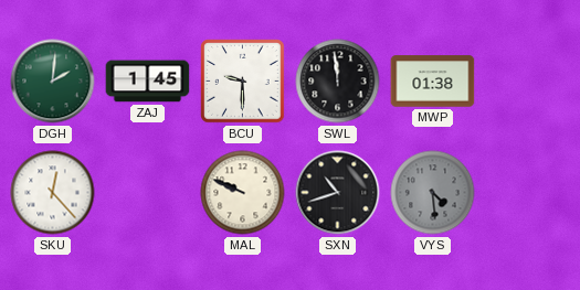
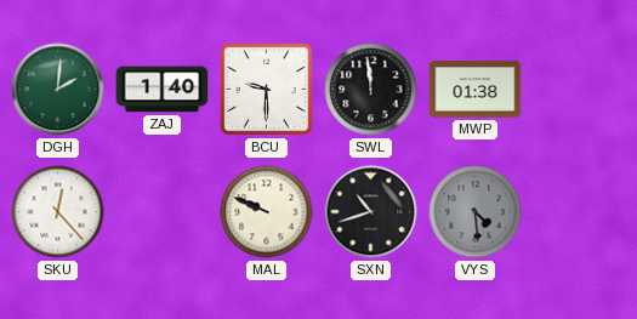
ZAJ: 1:45 -> 1:40 (163, 90)
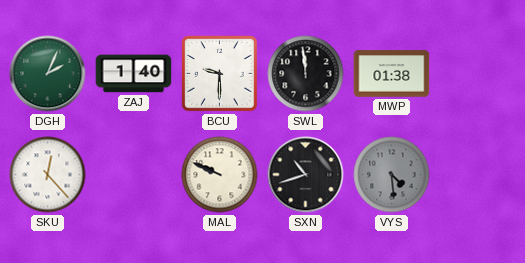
DGH: 2:01 -> 2:04 (48, 74)
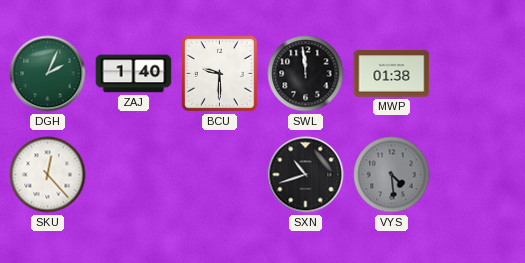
MAL: 9:49 -> none (220, 175)
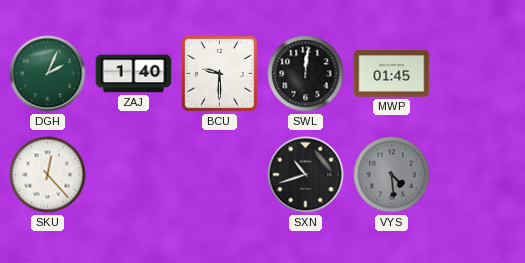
SWL: 11:59 -> 12:01 (306, 74)
MWP: 01:38 -> 01:45 (392, 74)
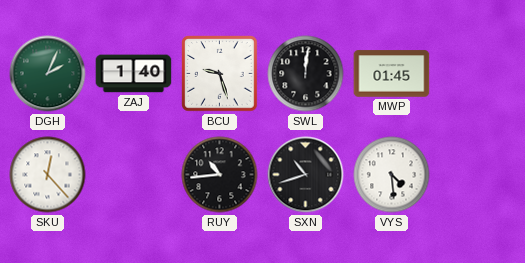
BCU: 9:30 -> 9:27 (220, 74)
RUY: none -> 10:44 (220, 175)
VYS dial: grey -> white (392, 175)
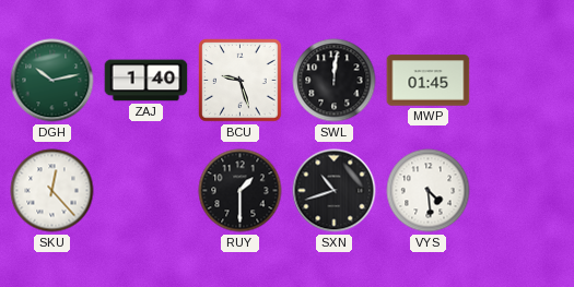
DGH: 2:04 -> 10:13 (52, 81)
RUY: 10:44 -> 1:30 (241, 191)
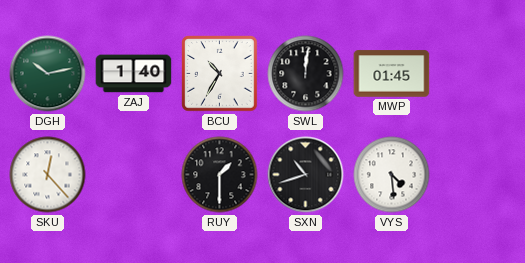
BCU: 9:27 -> 10:35 (220, 74)
